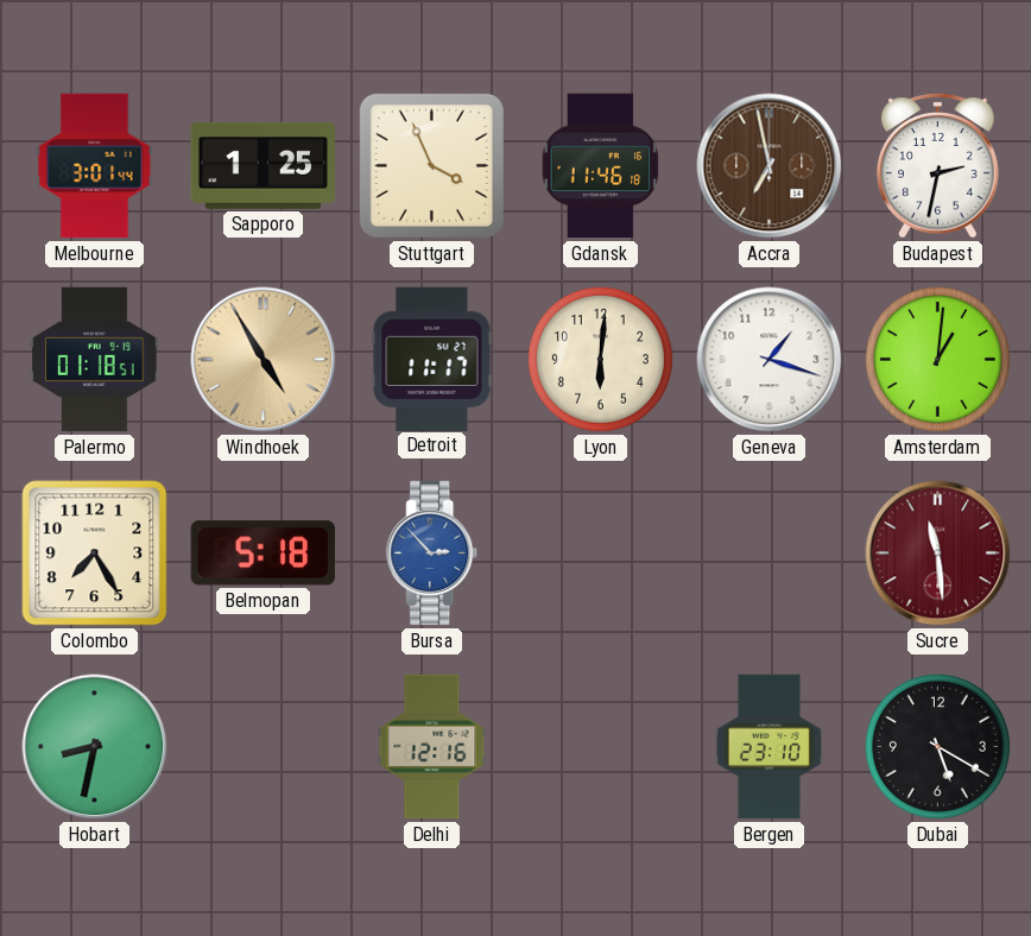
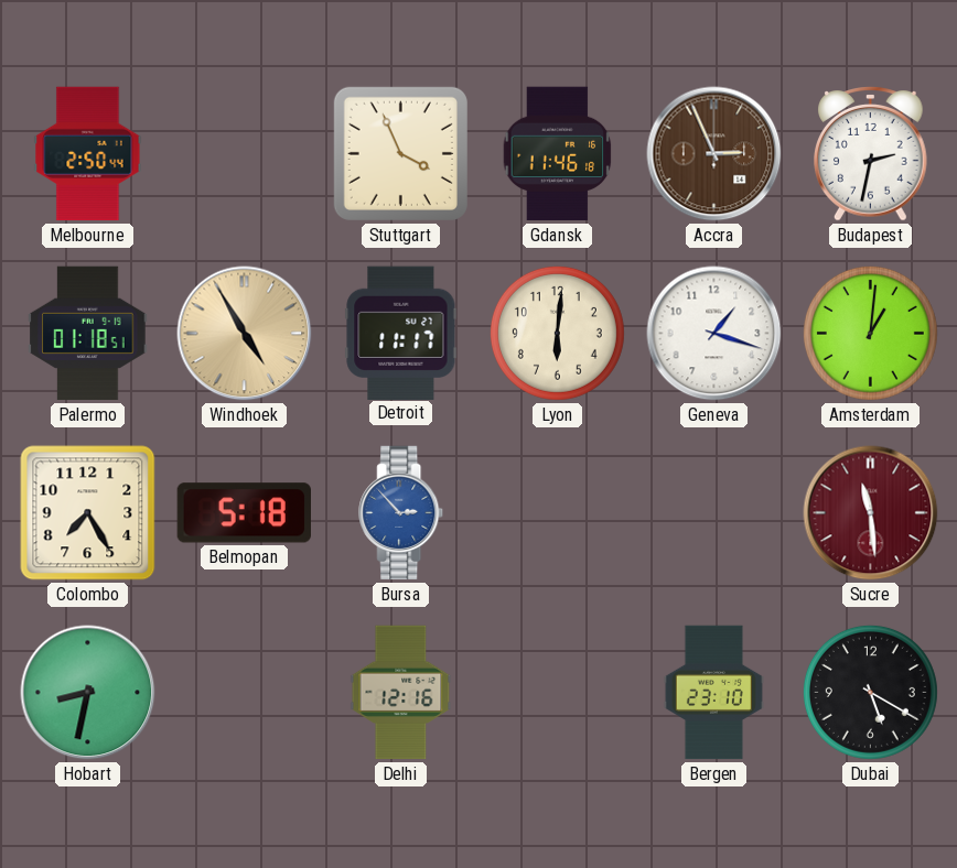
Melbourne: 3:01 -> 2:50 (88, 154)
Sapporo: 1:25 -> none (264, 165)
Accra: 6:58 -> 2:56 (714, 154)
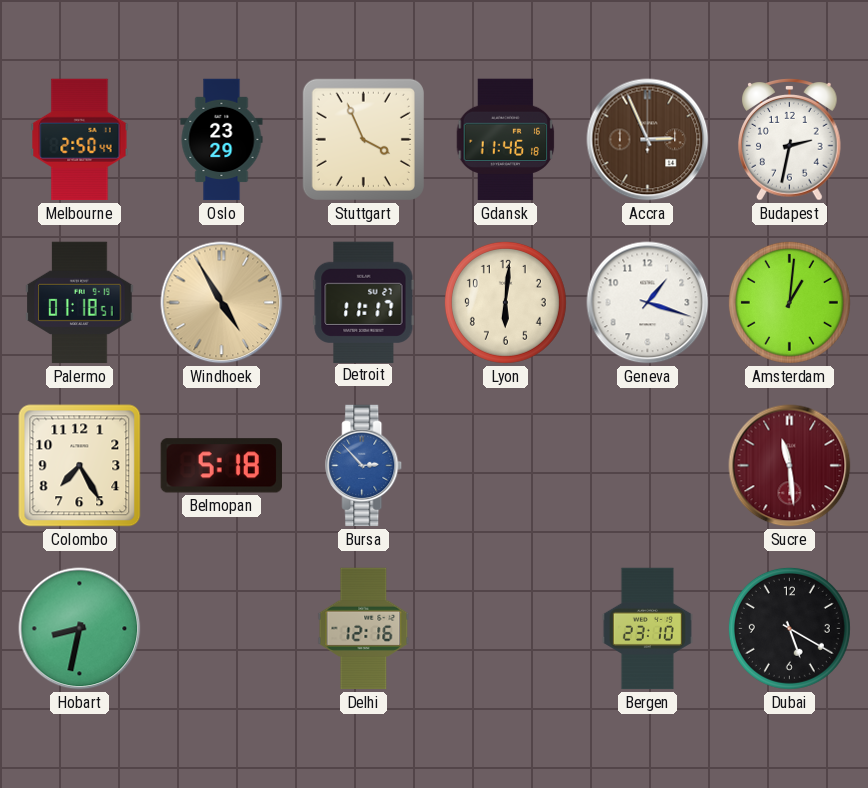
Oslo: none -> 23:29 (222, 140)
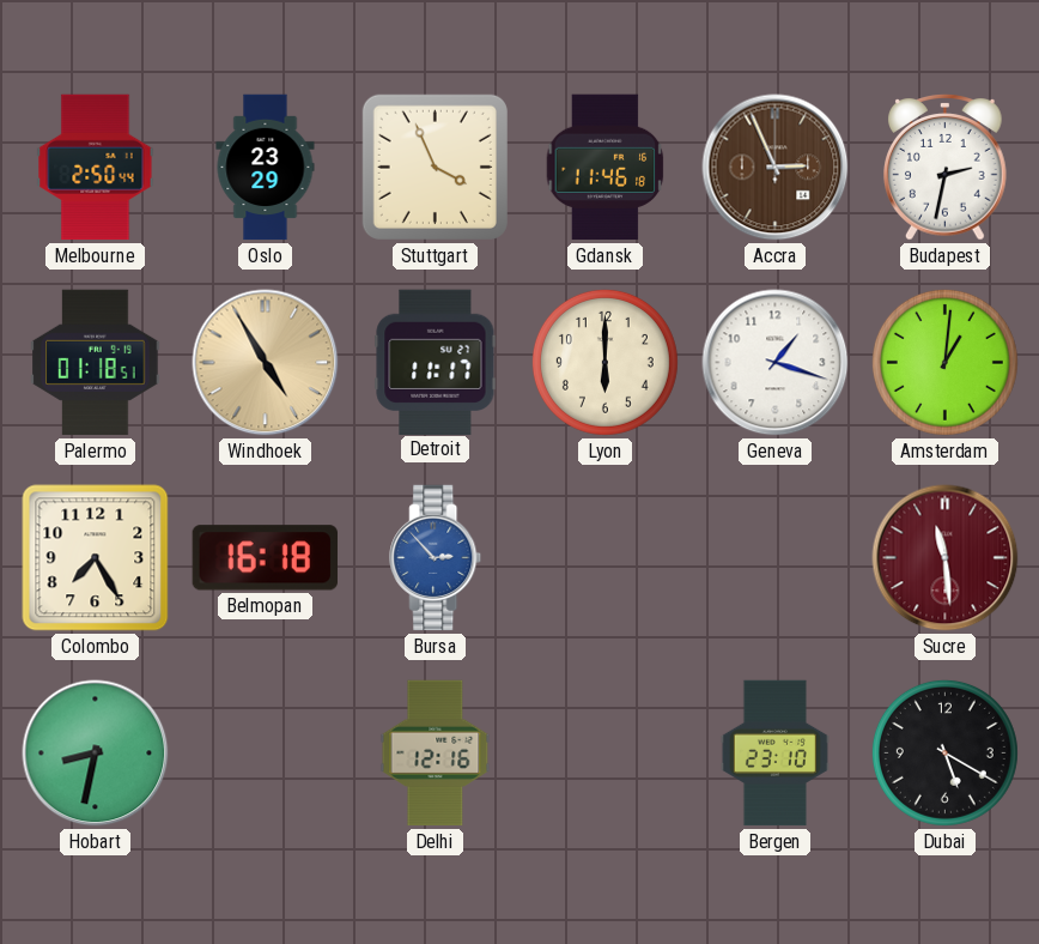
Lyon: 6:01 -> 6:00 (604, 362)
Belmopan: 5:18 -> 16:18 (265, 558)
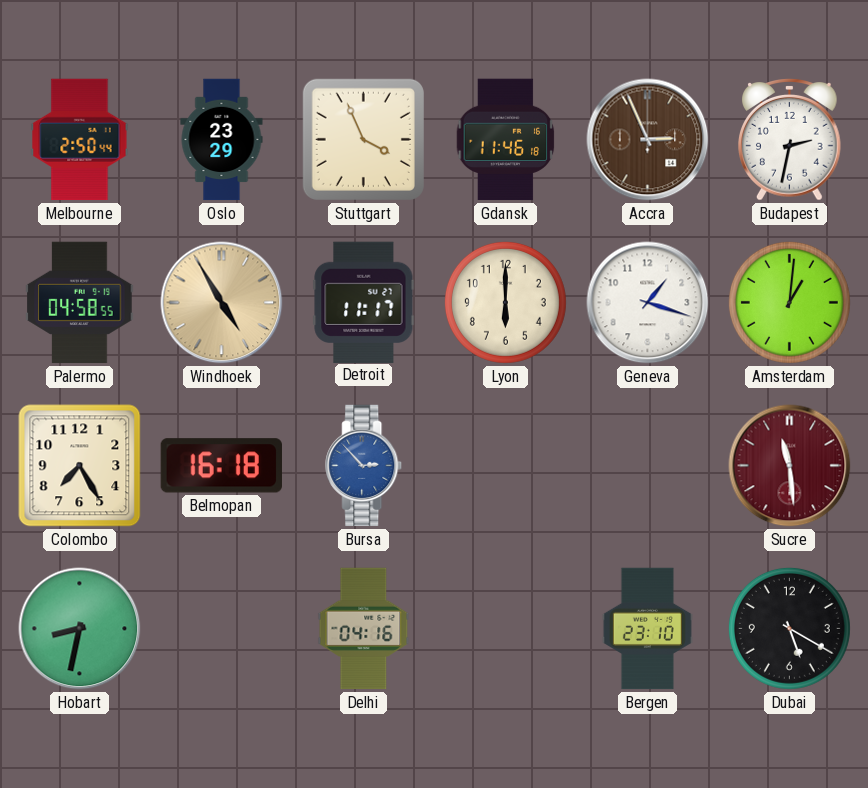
Palermo: 01:18 -> 04:58 (80, 303)
Delhi: 12:16 -> 04:16 (364, 629)
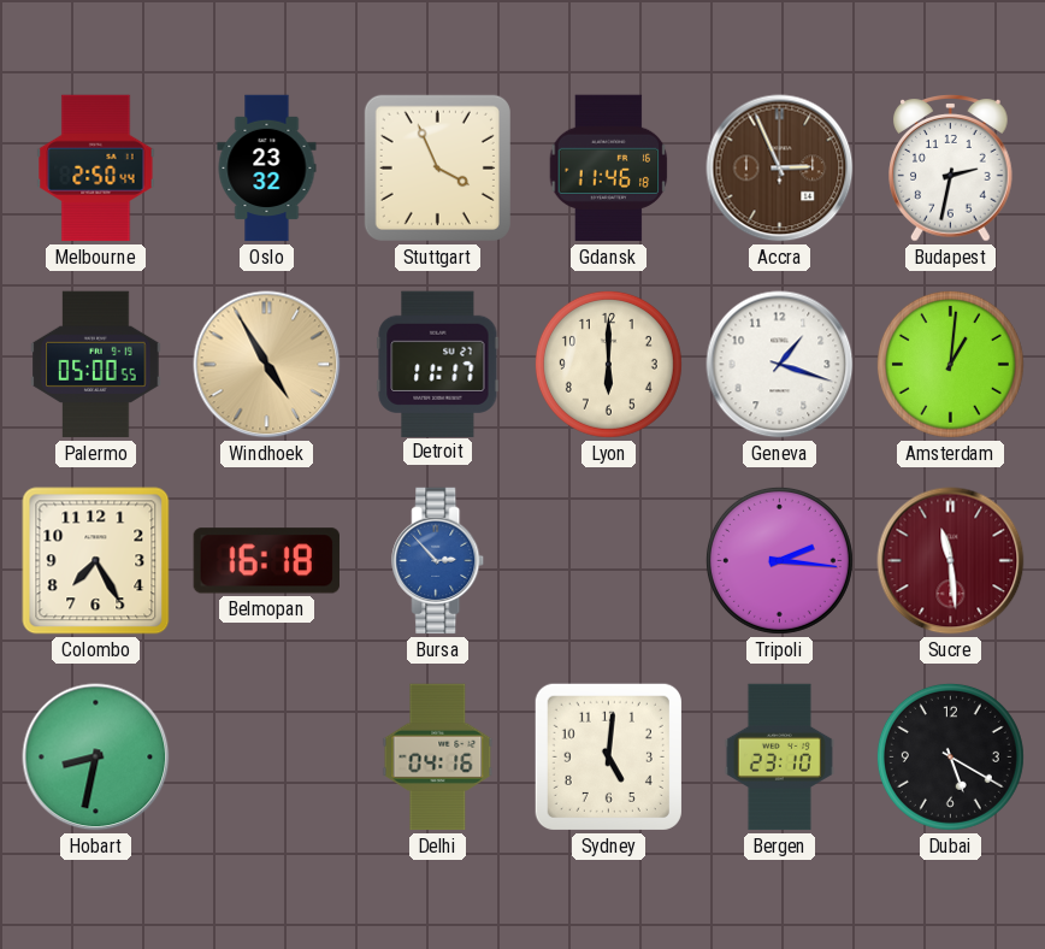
Oslo: 23:29 -> 23:32 (267, 169)
Palermo: 04:58 -> 05:00 (96, 365)
Tripoli: none -> 2:16 (779, 560)
Sydney: none -> 5:01 (608, 756)
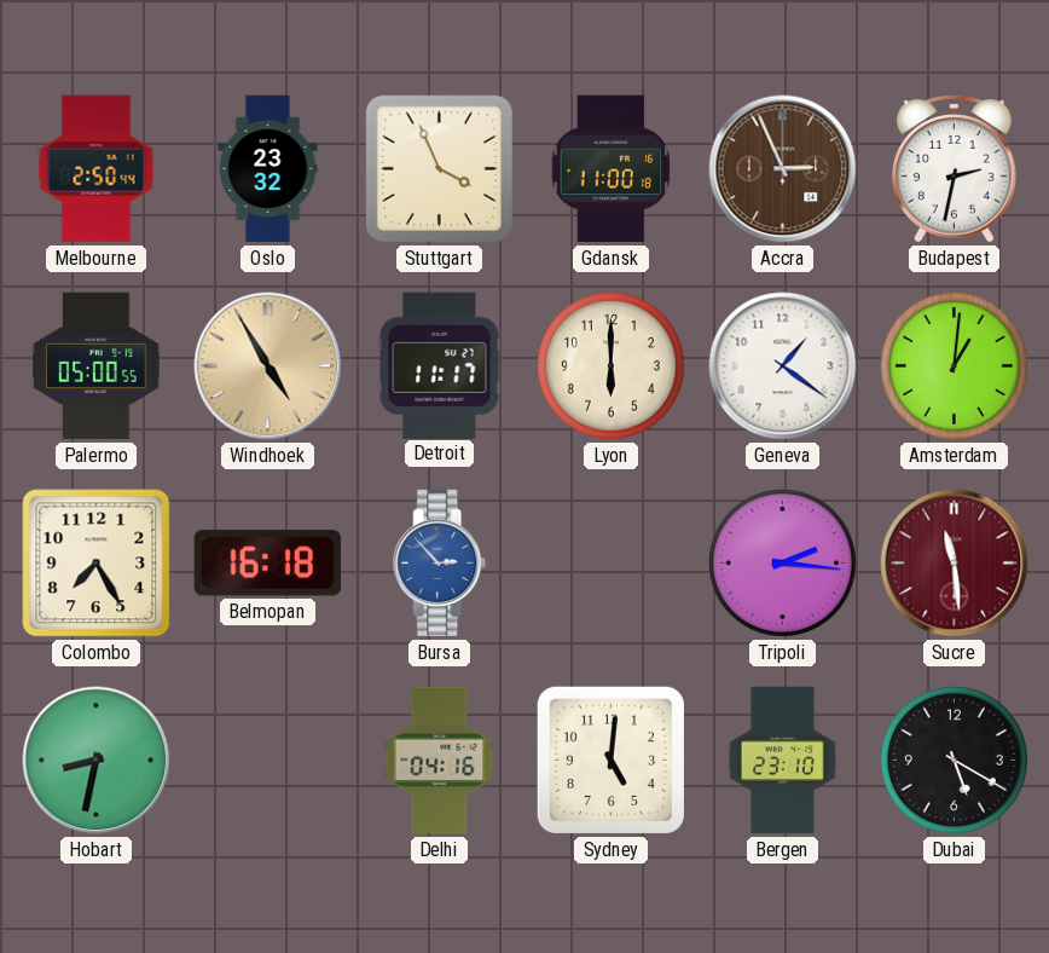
Gdansk: 11:46 -> 11:00 (612, 169)
Geneva: 1:18 -> 1:21 (783, 366)
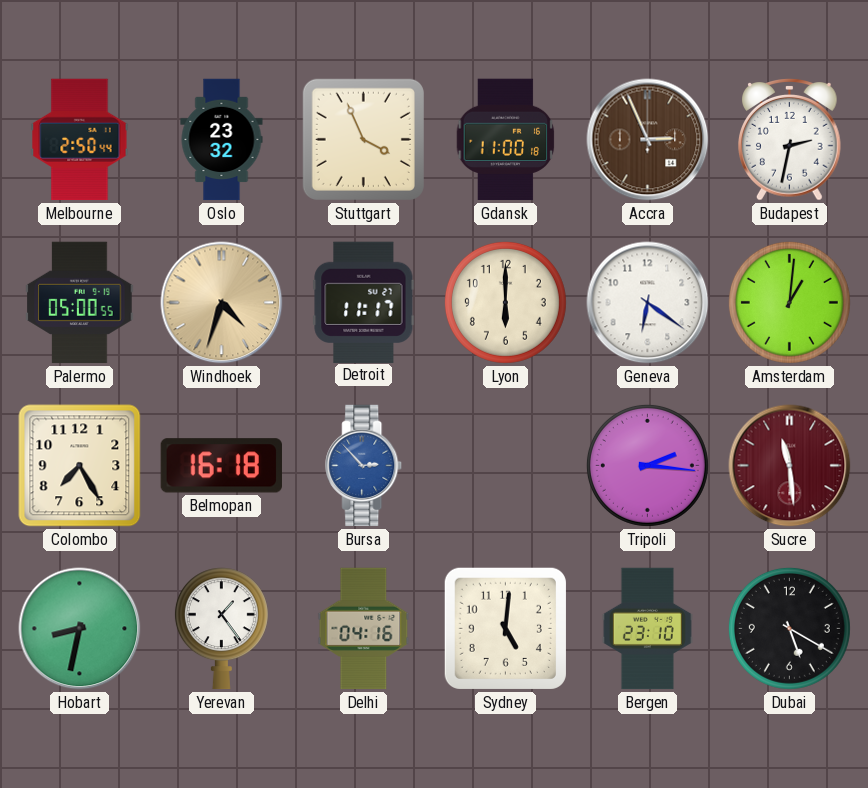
Windhoek: 4:55 -> 4:33 (222, 303)
Geneva: 1:21 -> 6:21 (648, 303)
Yerevan: none -> 1:24 (221, 629)
